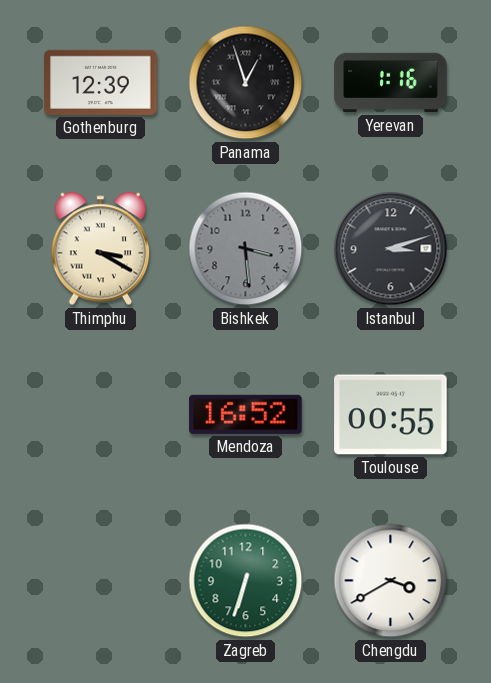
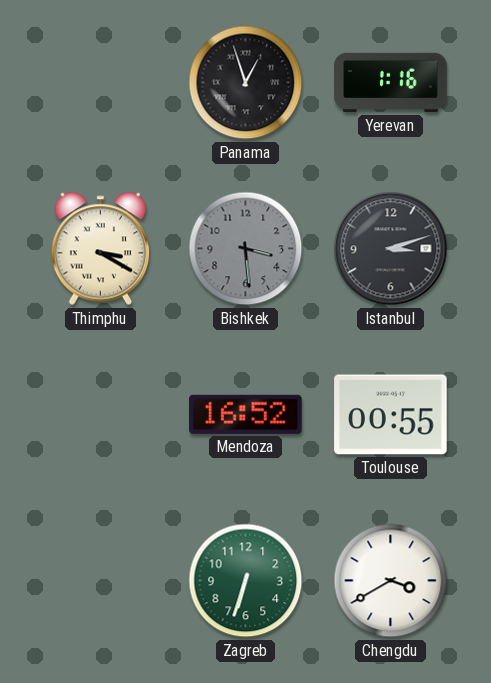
Gothenburg: 12:39 -> none (101, 82)
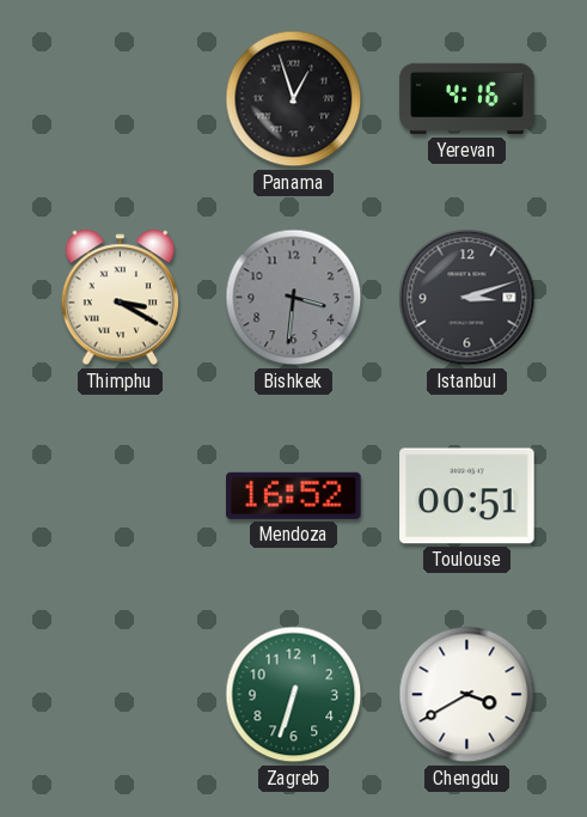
Yerevan: 1:16 -> 4:16 (467, 99)
Bishkek: 3:29 -> 3:31 (294, 298)
Toulouse: 00:55 -> 00:51 (467, 496)
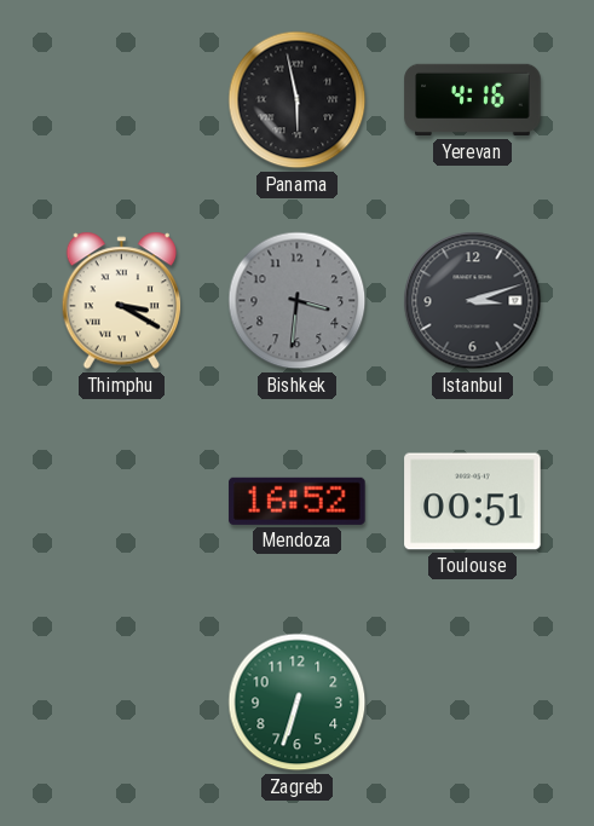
Panama: 12:57 -> 5:58 (298, 100)
Chengdu: 3:40 -> none (467, 695)
